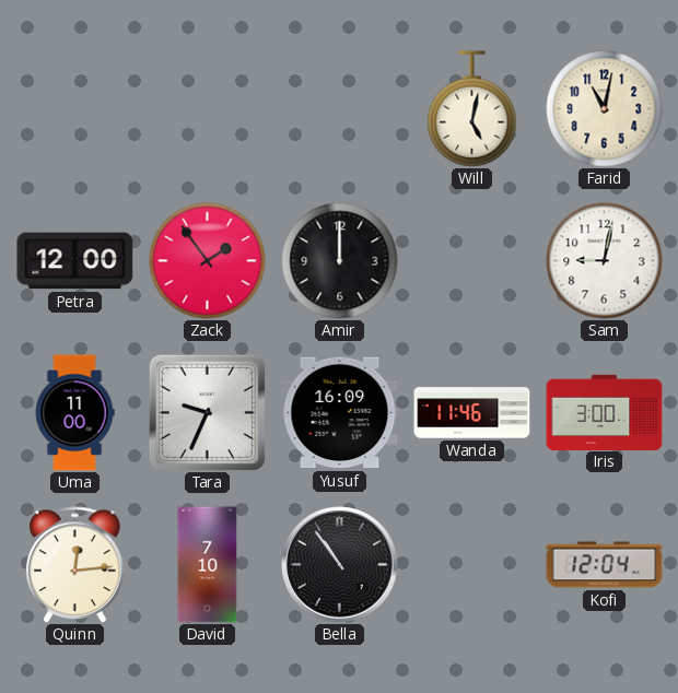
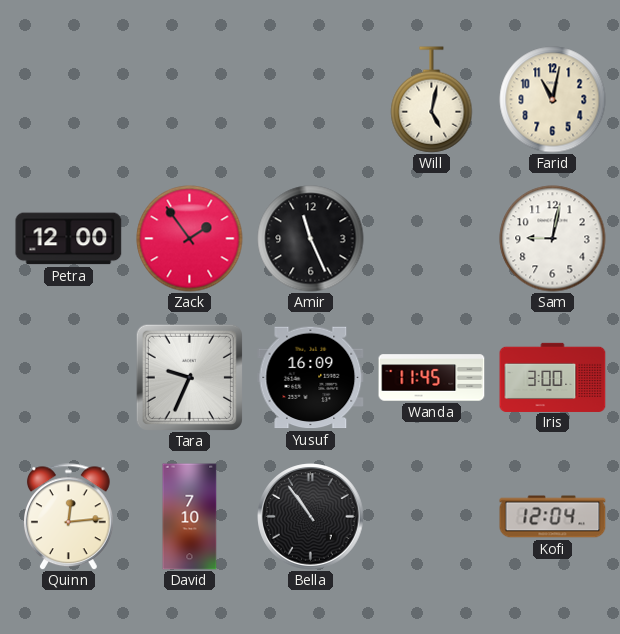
Amir: 12:00 -> 11:26 (311, 239)
Uma: 11:00 -> none (74, 413)
Wanda: 11:46 -> 11:45 (432, 378)
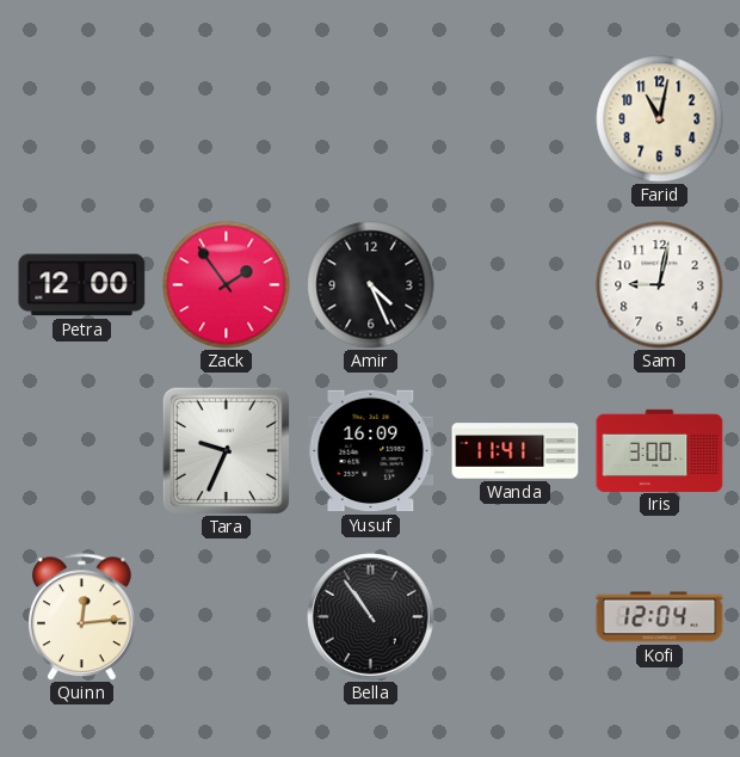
Will: 5:02 -> none (432, 100)
Amir: 11:26 -> 4:26 (371, 285)
Wanda: 11:45 -> 11:41 (516, 451)
David: 7:10 -> none (190, 517)
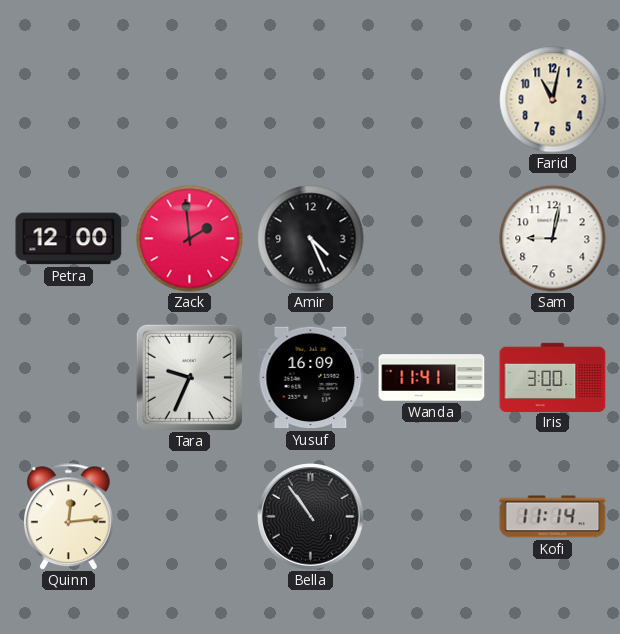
Zack: 1:54 -> 1:59 (190, 239)
Kofi: 12:04 -> 11:14 (553, 517)
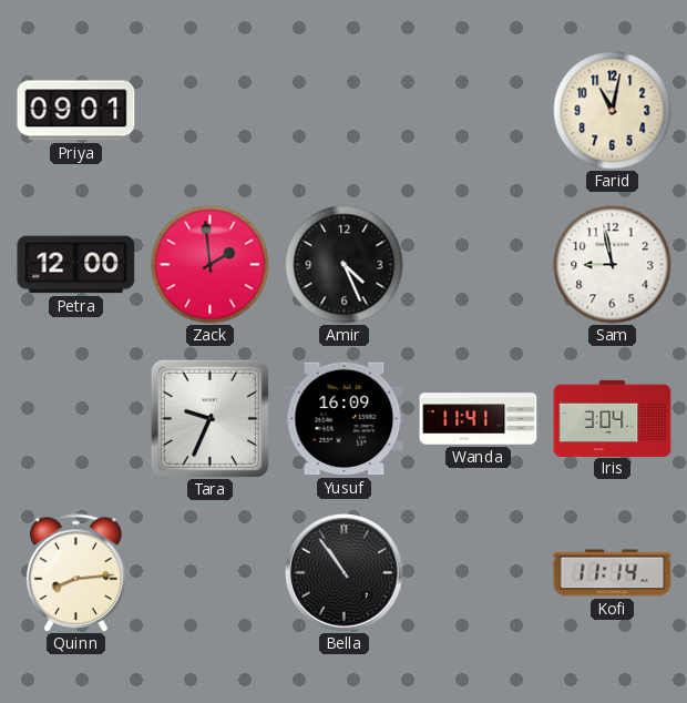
Priya: none -> 09:01 (76, 111)
Sam: 9:02 -> 8:58 (613, 265)
Iris: 3:00 -> 3:04 (613, 418)
Quinn: 12:14 -> 8:14 (76, 573)
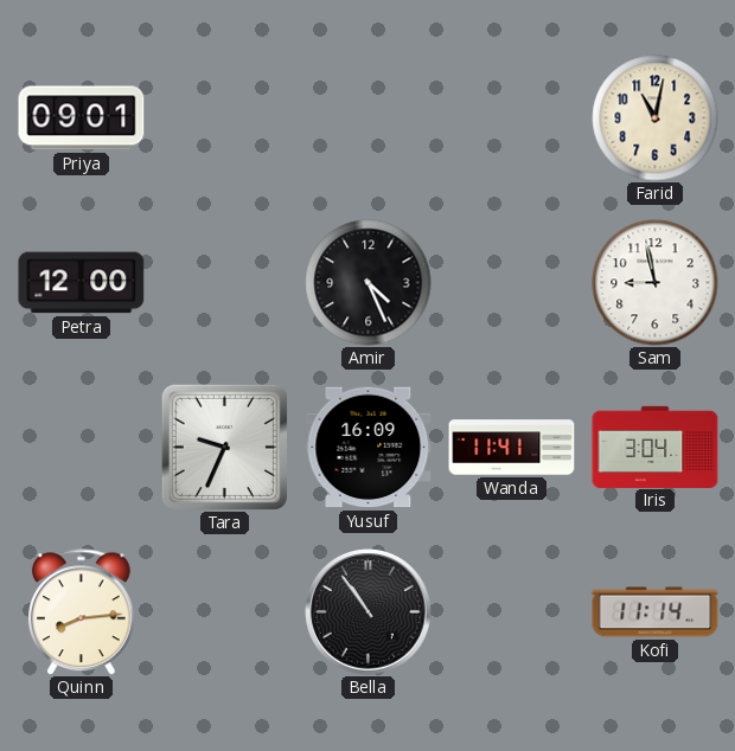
Zack: 1:59 -> none (211, 265)
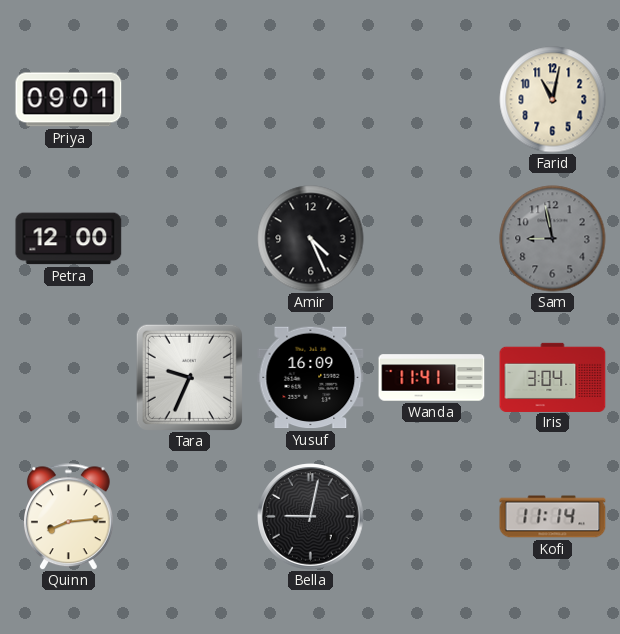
Sam dial: white -> grey (553, 239)
Bella: 10:54 -> 9:02 (311, 517)
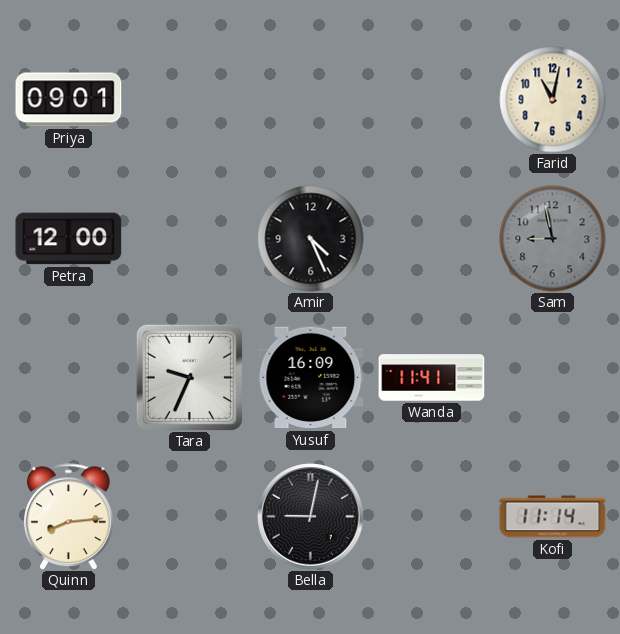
Iris: 3:04 -> none (553, 377)
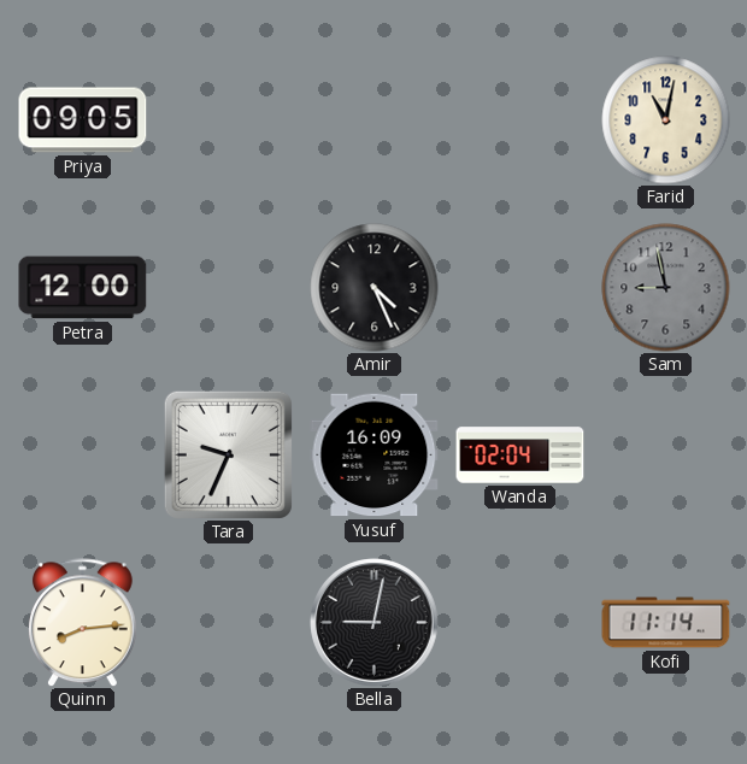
Priya: 09:01 -> 09:05 (83, 121)
Wanda: 11:41 -> 02:04 (520, 456)
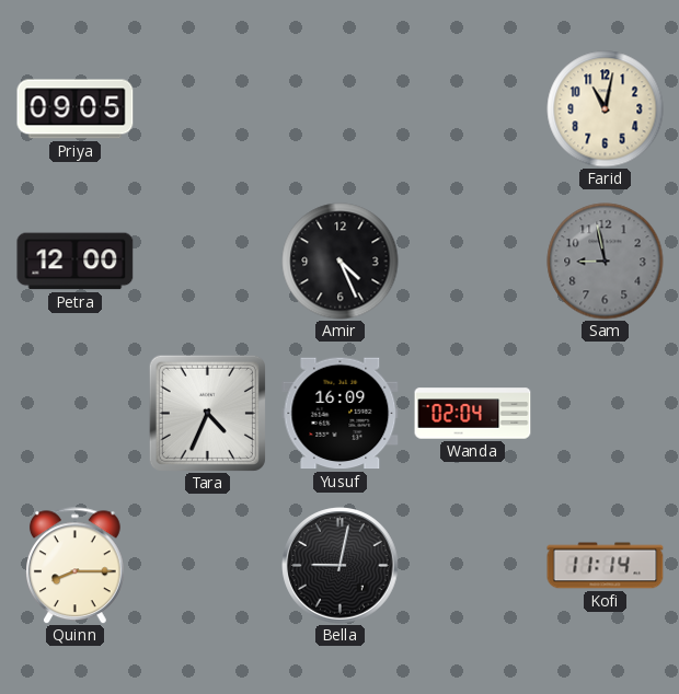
Tara: 9:34 -> 4:34 (207, 413)
Quinn: 8:14 -> 8:15 (76, 566)
